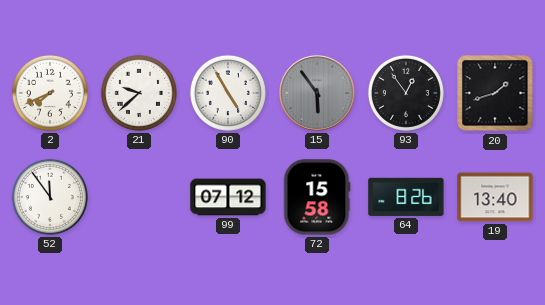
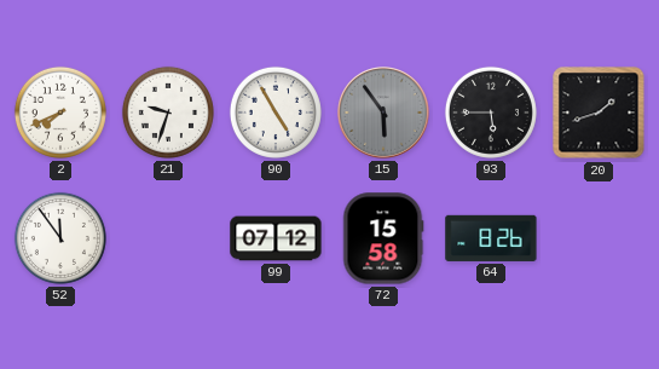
21: 9:38 -> 9:33 (168, 113)
93: 12:54 -> 5:45 (491, 113)
19: 13:40 -> none (495, 197)
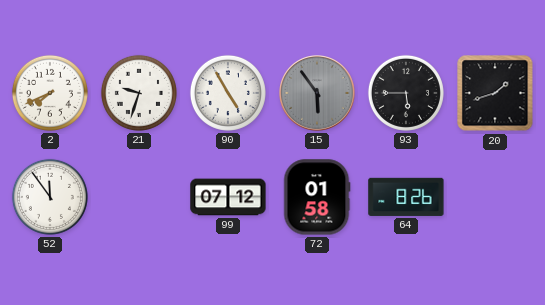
72: 15:58 -> 01:58 (317, 197)
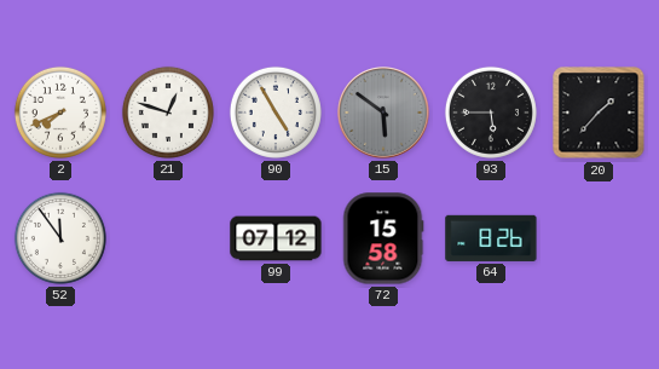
21: 9:33 -> 12:48 (168, 113)
15: 5:54 -> 5:51 (383, 113)
20: 1:42 -> 1:37 (599, 113)
72: 01:58 -> 15:58 (383, 238)
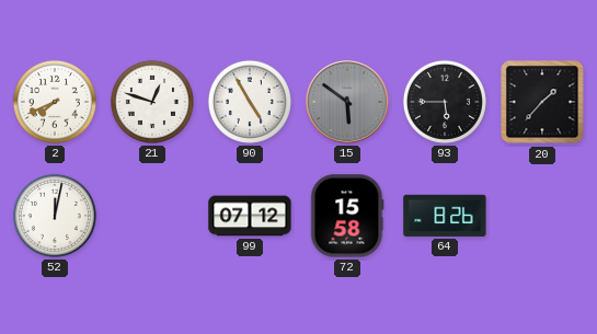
52: 11:54 -> 12:02 (55, 216)
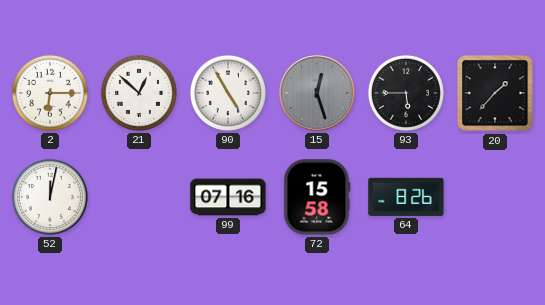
2: 7:41 -> 6:15 (50, 93)
21: 12:48 -> 12:52 (139, 93)
15: 5:51 -> 12:27 (317, 93)
99: 07:12 -> 07:16 (228, 197)
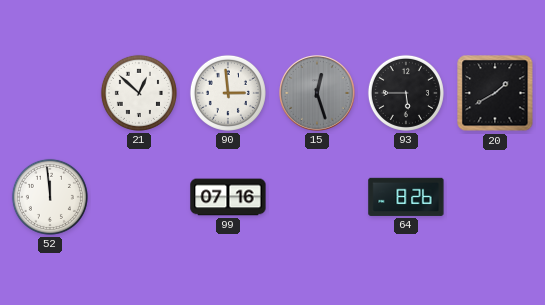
2: 6:15 -> none (50, 93)
90: 4:55 -> 2:59 (228, 93)
20: 1:37 -> 1:40 (495, 93)
52: 12:02 -> 11:59 (50, 197)
72: 15:58 -> none (317, 197)
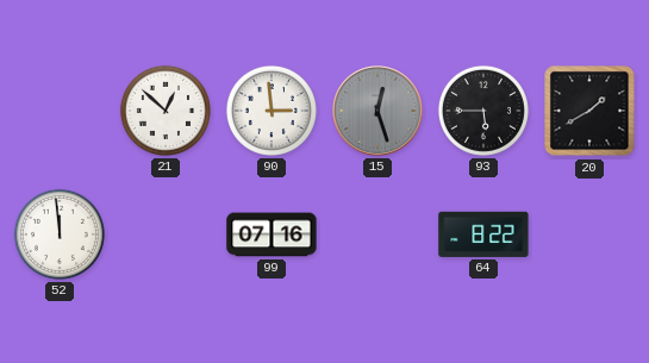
64: 8:26 -> 8:22 (483, 234)
